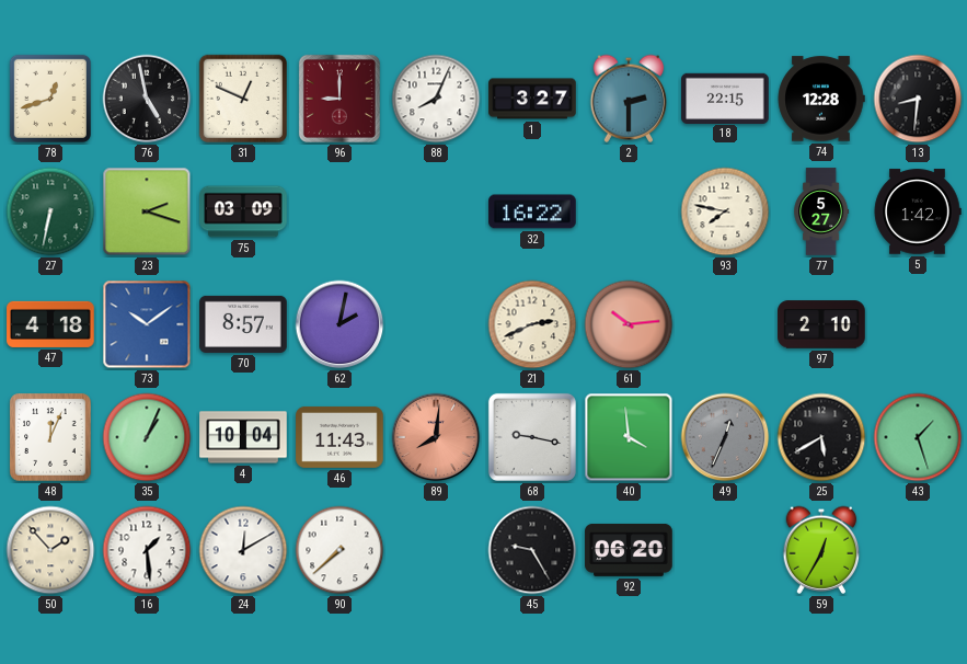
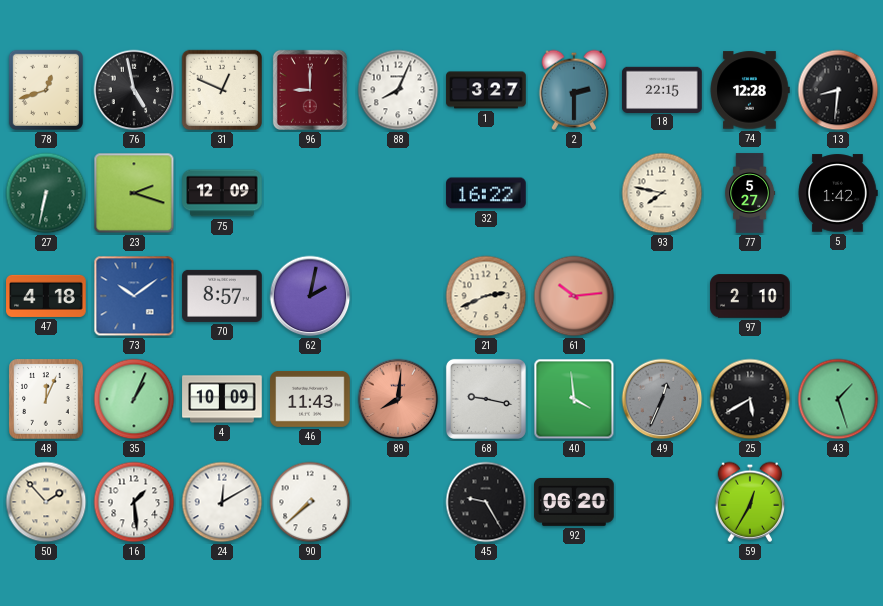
75: 03:09 -> 12:09 (222, 193)
4: 10:04 -> 10:09 (222, 399)
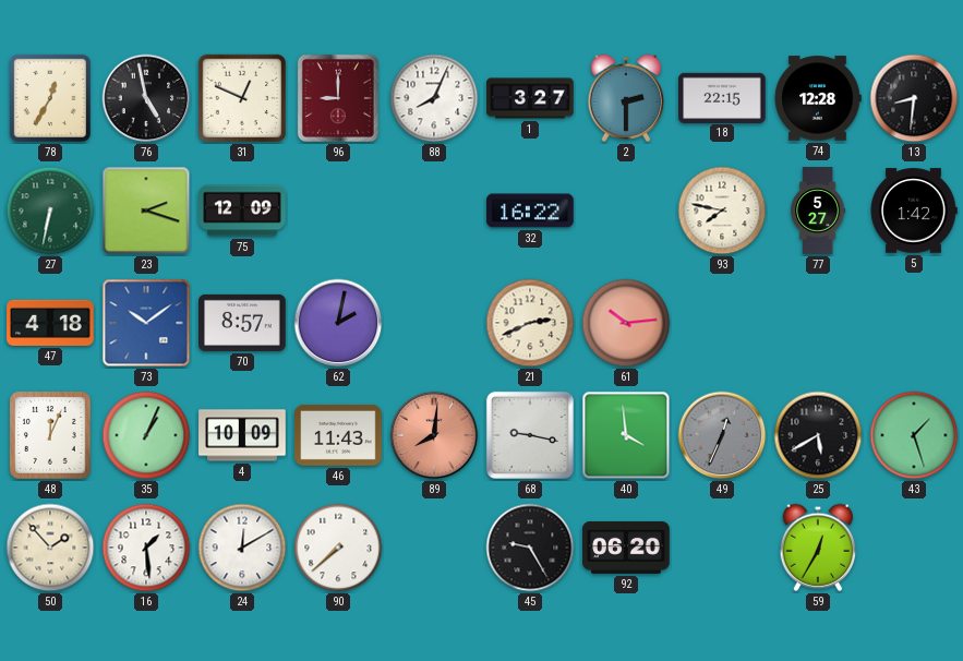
78: 12:42 -> 12:35 (50, 98)
97: 2:10 -> none (750, 296)
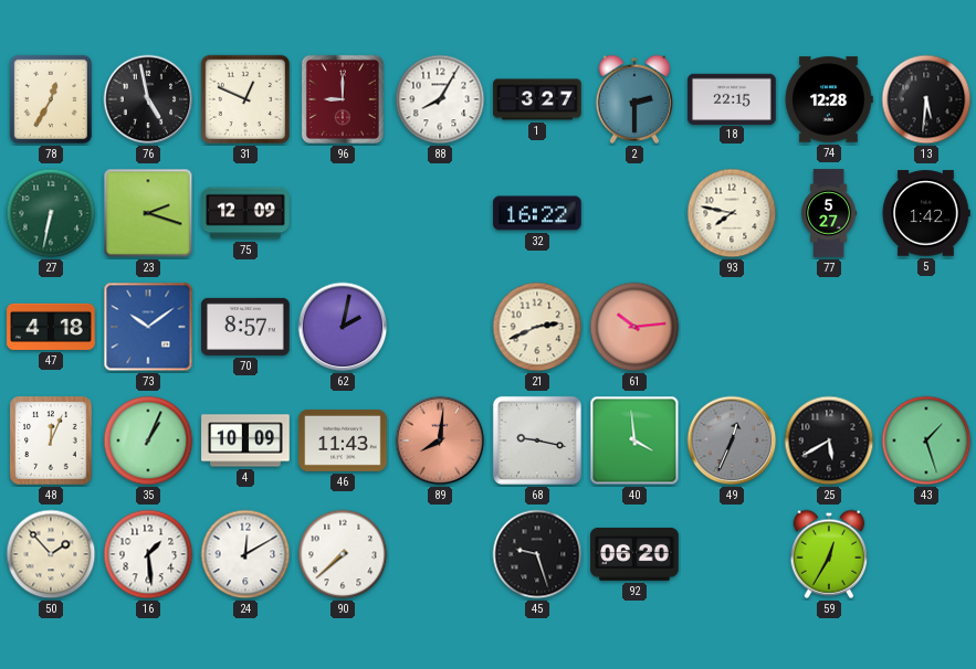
88: 8:04 -> 8:05 (440, 99)
13: 8:31 -> 5:31 (926, 99)
45: 9:25 -> 9:27 (537, 554)
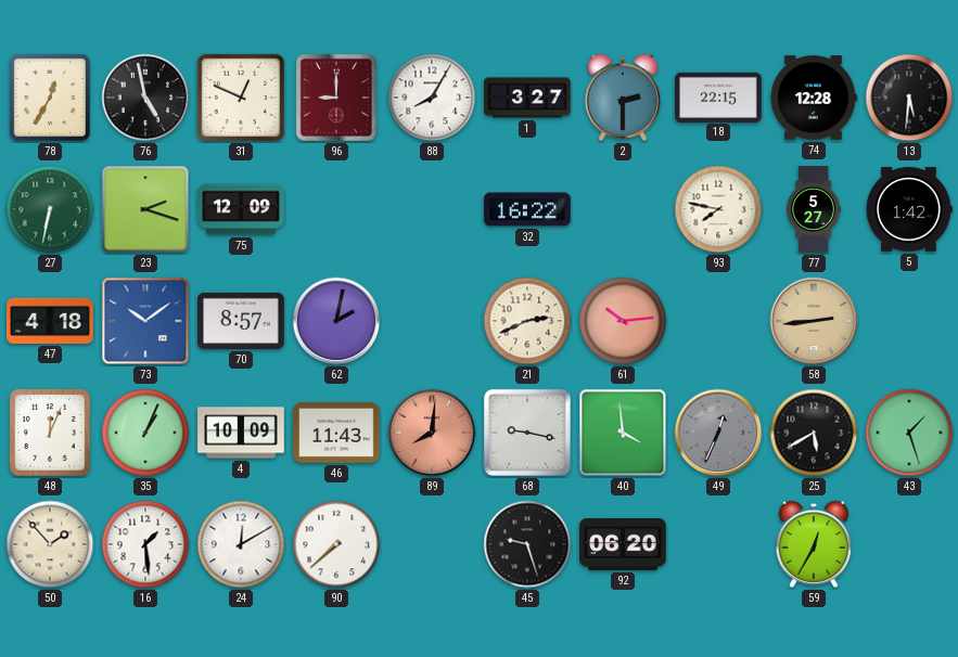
58: none -> 2:44 (814, 321)
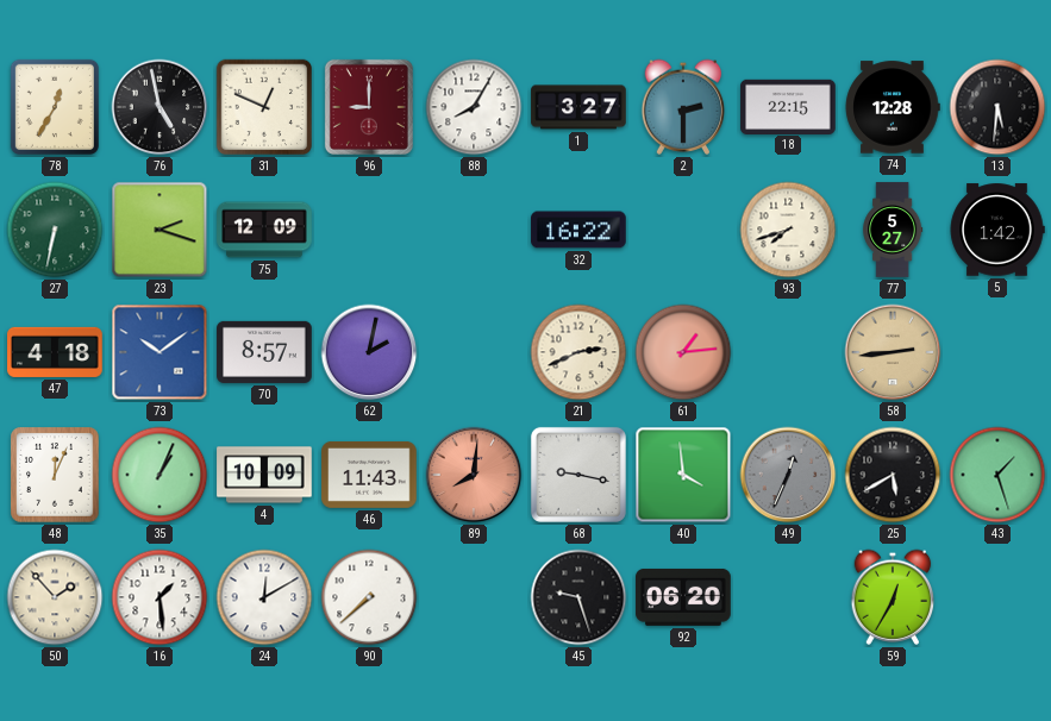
93: 7:47 -> 7:42 (788, 230)
61: 10:14 -> 1:14 (683, 352)
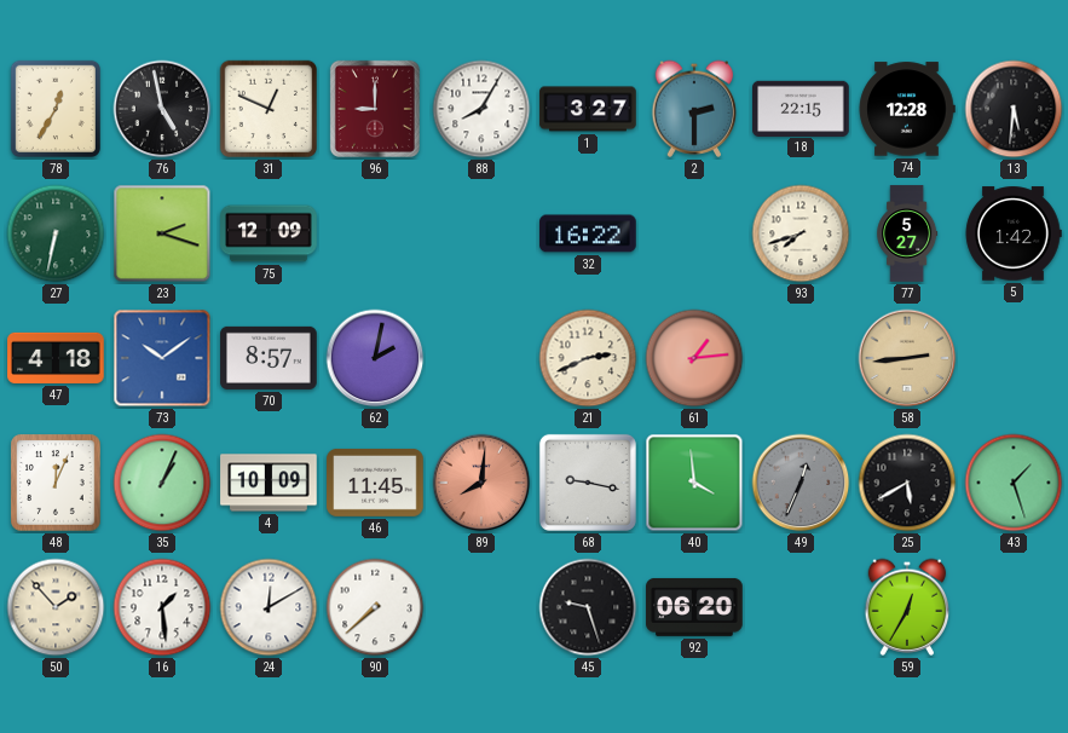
46: 11:43 -> 11:45 (375, 483)
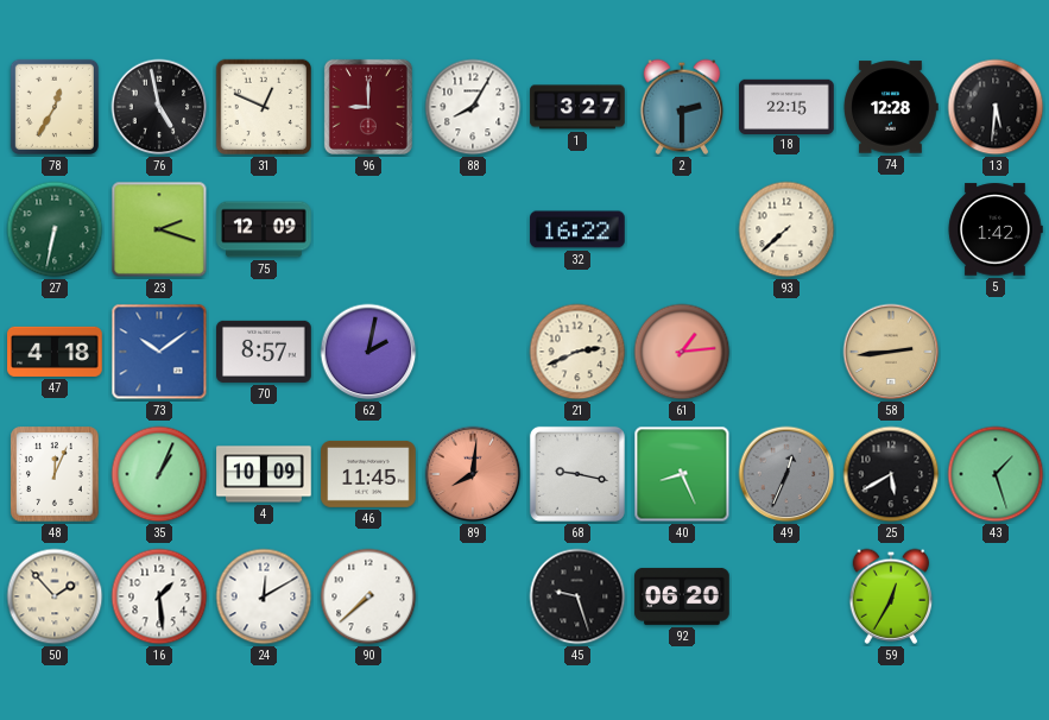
93: 7:42 -> 7:38 (786, 229)
77: 5:27 -> none (907, 233)
40: 3:59 -> 8:26 (682, 474)
